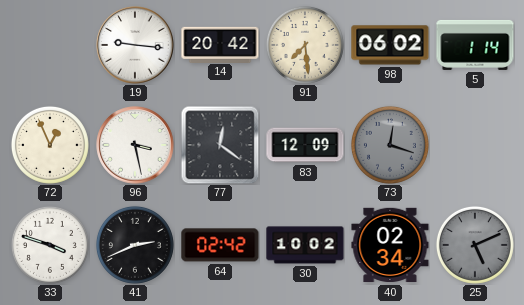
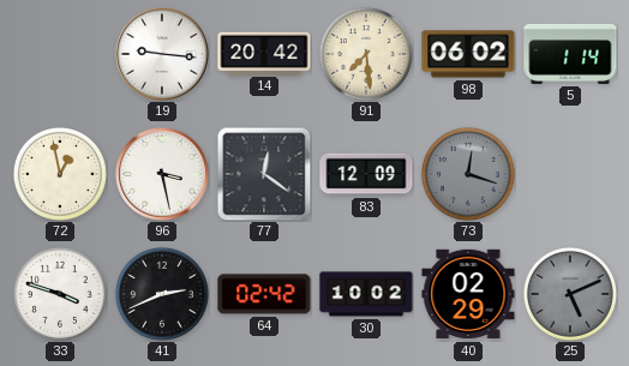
72: 12:56 -> 12:58 (60, 174)
40: 02:34 -> 02:29 (468, 294)
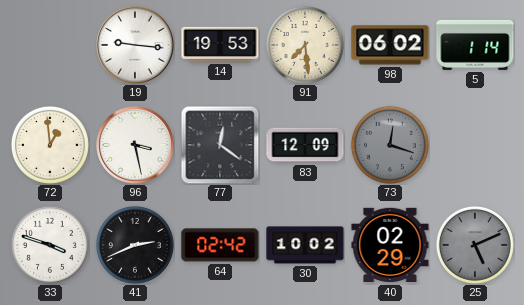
14: 20:42 -> 19:53 (220, 44)
72: 12:58 -> 12:59 (50, 145)
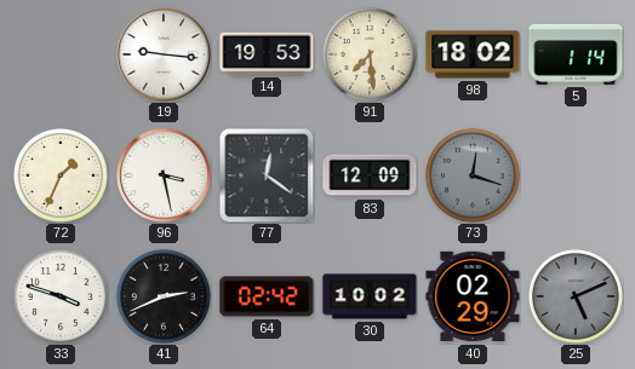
98: 06:02 -> 18:02 (473, 54)
72: 12:59 -> 1:34 (61, 175)
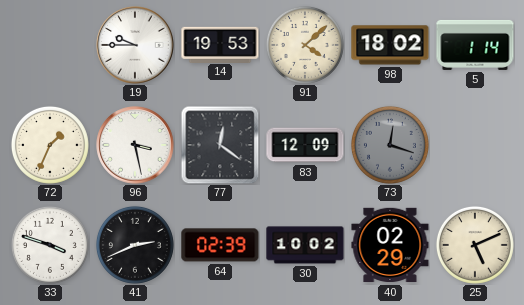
19: 9:16 -> 9:45 (135, 45)
91: 7:29 -> 4:08 (305, 45)
64: 02:42 -> 02:39 (220, 245)
25 dial: grey -> cream (475, 245)
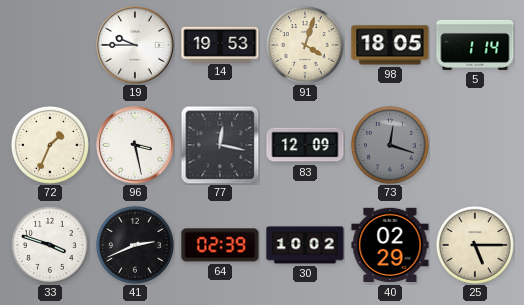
91: 4:08 -> 4:03 (305, 45)
98: 18:02 -> 18:05 (390, 45)
77: 12:21 -> 12:17 (220, 145)
25: 5:11 -> 5:15 (475, 245)
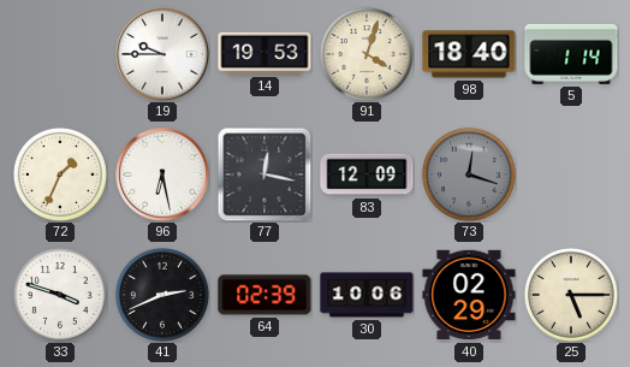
98: 18:05 -> 18:40 (469, 54)
96: 3:28 -> 6:28 (162, 174)
30: 10:02 -> 10:06 (367, 295)
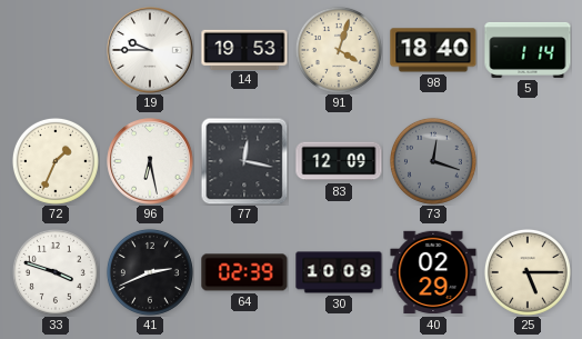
30: 10:06 -> 10:09 (339, 272)
